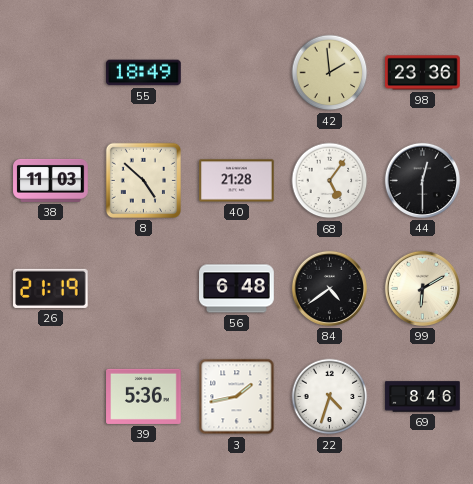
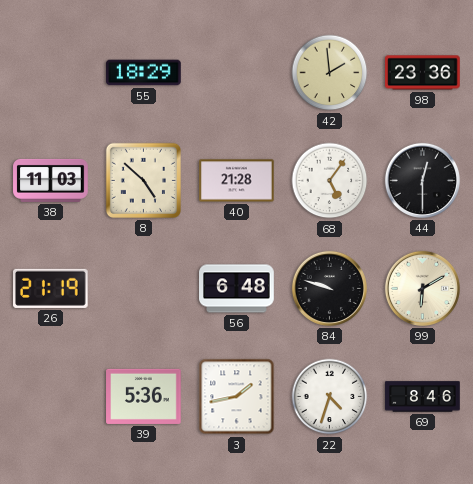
55: 18:49 -> 18:29 (144, 73)
84: 4:39 -> 9:48 (329, 288)
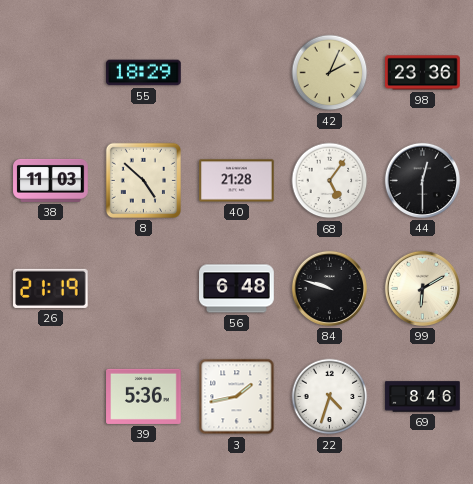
42: 1:59 -> 2:04 (330, 73)
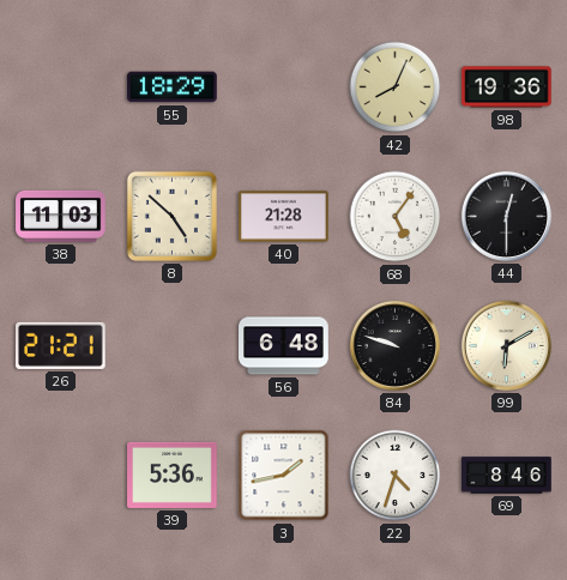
42: 2:04 -> 8:04 (396, 87)
98: 23:36 -> 19:36 (507, 87)
26: 21:19 -> 21:21 (61, 345)
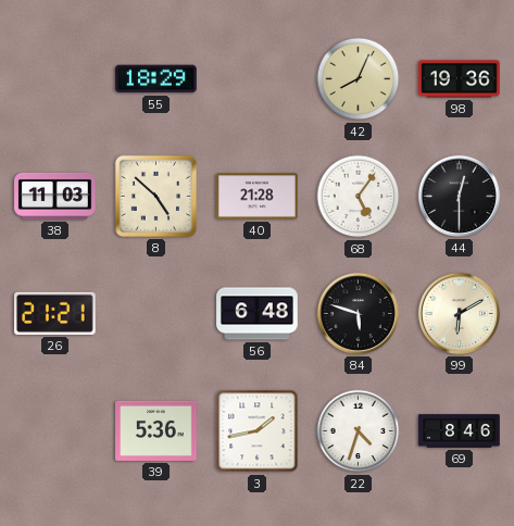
84: 9:48 -> 5:48 (358, 313)
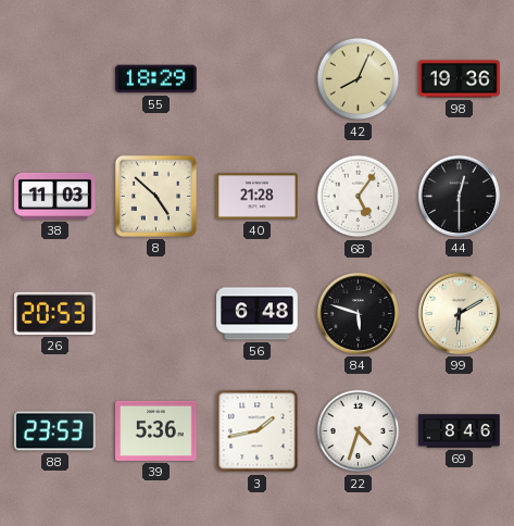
26: 21:21 -> 20:53 (55, 313)
88: none -> 23:53 (55, 431)
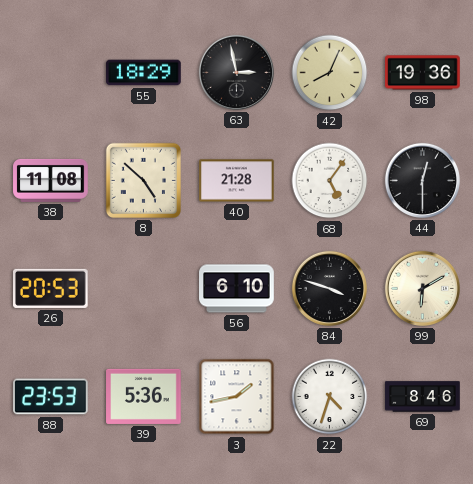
63: none -> 2:58 (236, 72)
38: 11:03 -> 11:08 (51, 180)
56: 6:48 -> 6:10 (237, 289)
84: 5:48 -> 3:48 (329, 288)
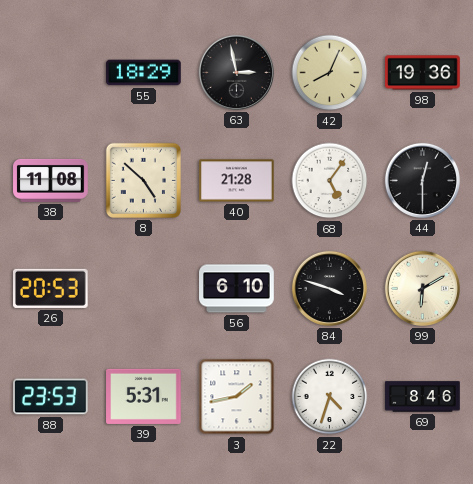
39: 5:36 -> 5:31 (144, 396)
